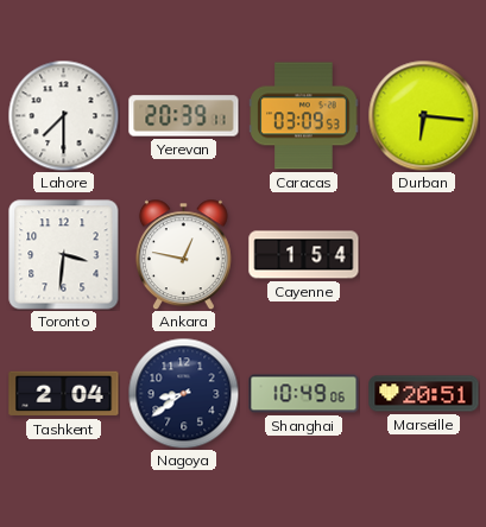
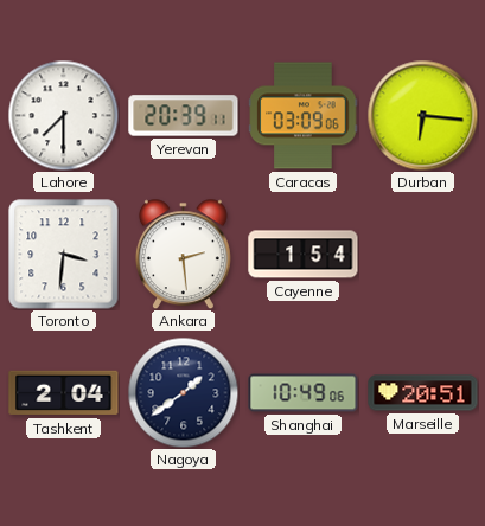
Caracas: 03:09:53 -> 03:09:06 (304, 116)
Ankara: 12:47 -> 2:29 (183, 254)
Nagoya: 8:39 -> 1:39 (183, 392)
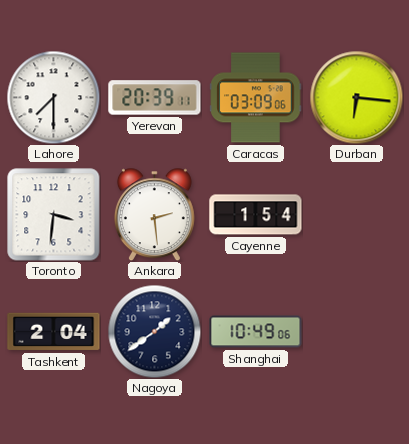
Marseille: 20:51 -> none (423, 393)
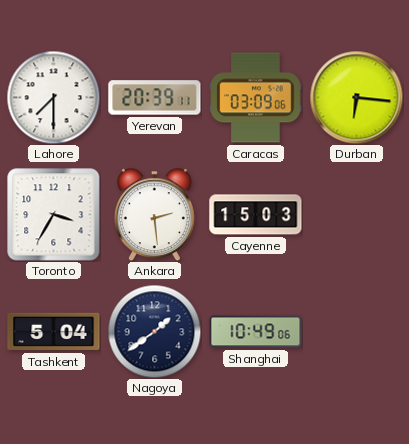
Toronto: 3:31 -> 3:35 (54, 215)
Cayenne: 1:54 -> 15:03 (256, 215)
Tashkent: 2:04 -> 5:04 (54, 332)
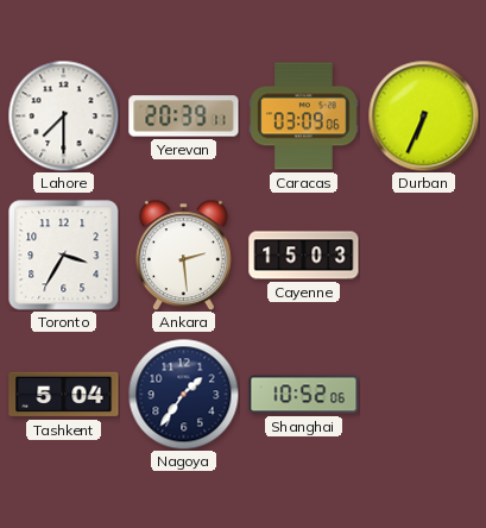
Durban: 6:16 -> 6:34 (423, 115)
Nagoya: 1:39 -> 1:36 (183, 394)
Shanghai: 10:49 -> 10:52 (304, 395)
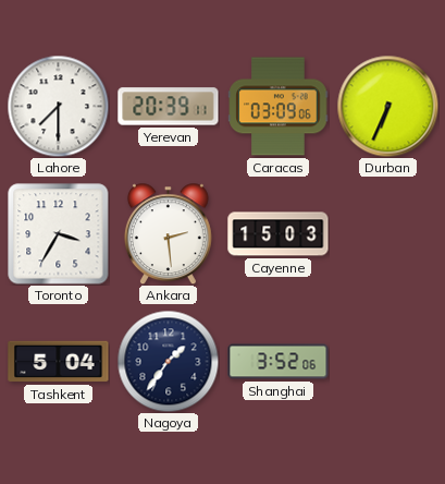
Shanghai: 10:52 -> 3:52 (279, 362)
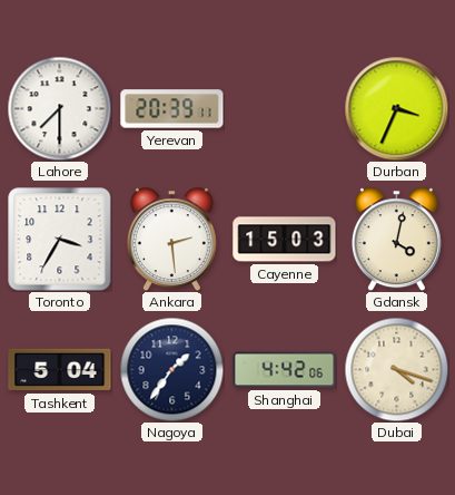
Caracas: 03:09 -> none (279, 107)
Durban: 6:34 -> 3:34 (396, 108)
Gdansk: none -> 4:02 (396, 239)
Shanghai: 3:52 -> 4:42 (285, 370)
Dubai: none -> 4:18 (396, 369)
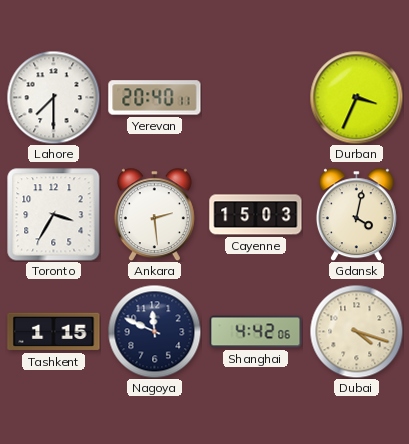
Yerevan: 20:39 -> 20:40 (155, 98)
Tashkent: 5:04 -> 1:15 (54, 332)
Nagoya: 1:36 -> 11:49 (154, 331)
